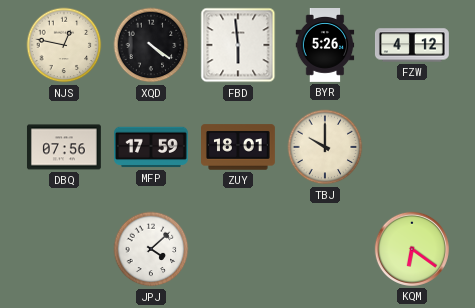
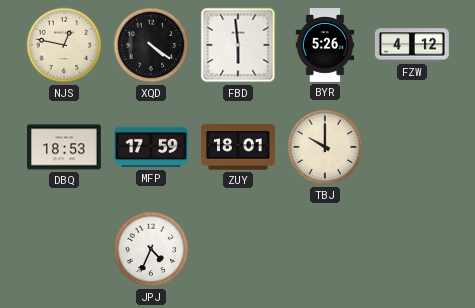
DBQ: 07:56 -> 18:53 (64, 147)
JPJ: 4:08 -> 4:34 (151, 249)
KQM: 6:21 -> none (412, 249)
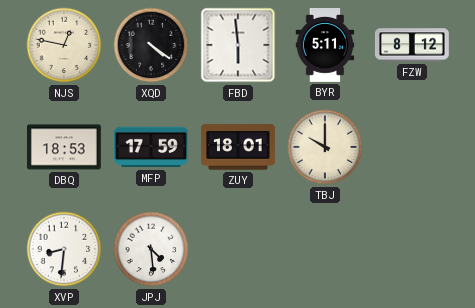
BYR: 5:26 -> 5:11 (325, 46)
FZW: 4:12 -> 8:12 (412, 45)
XVP: none -> 8:31 (64, 249)
JPJ: 4:34 -> 4:29 (151, 249)
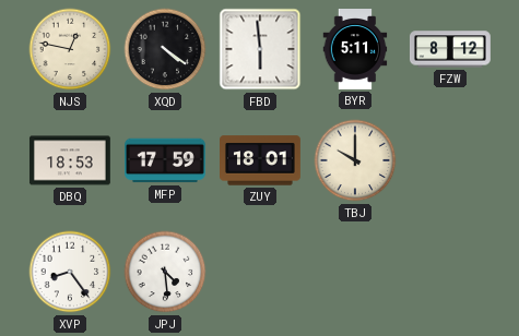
XVP: 8:31 -> 8:24 (70, 272)
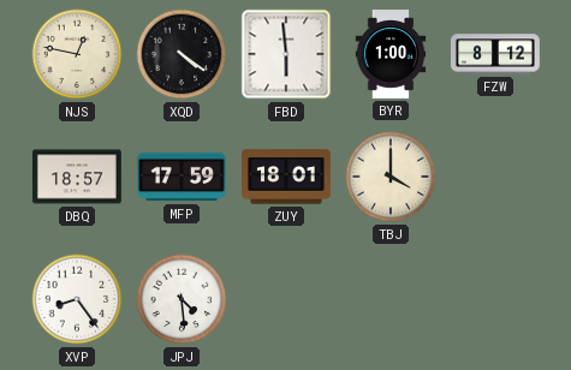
BYR: 5:11 -> 1:00 (391, 55)
DBQ: 18:53 -> 18:57 (77, 177)
TBJ: 10:00 -> 4:00 (391, 177)
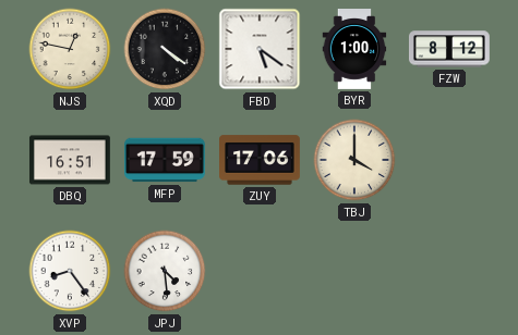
FBD: 5:59 -> 5:21 (260, 49)
DBQ: 18:57 -> 16:51 (70, 160)
ZUY: 18:01 -> 17:06 (261, 160)
